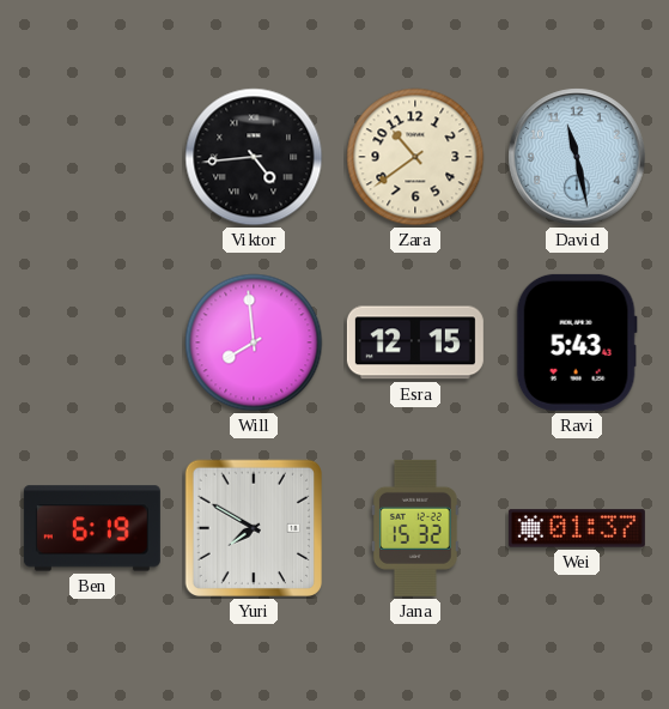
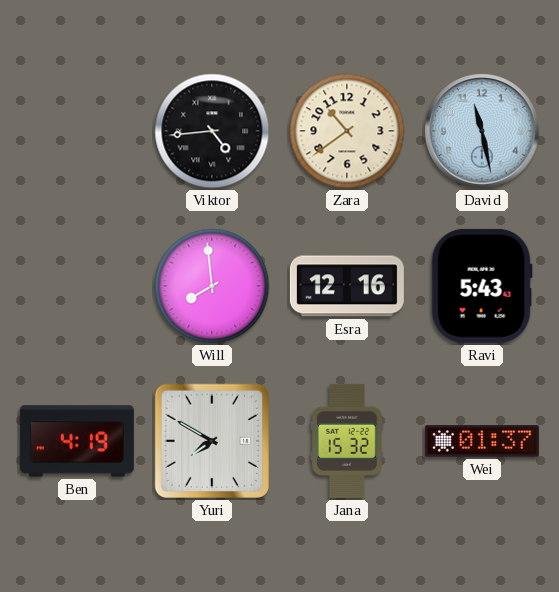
Esra: 12:15 -> 12:16 (347, 286)
Ben: 6:19 -> 4:19 (77, 441)
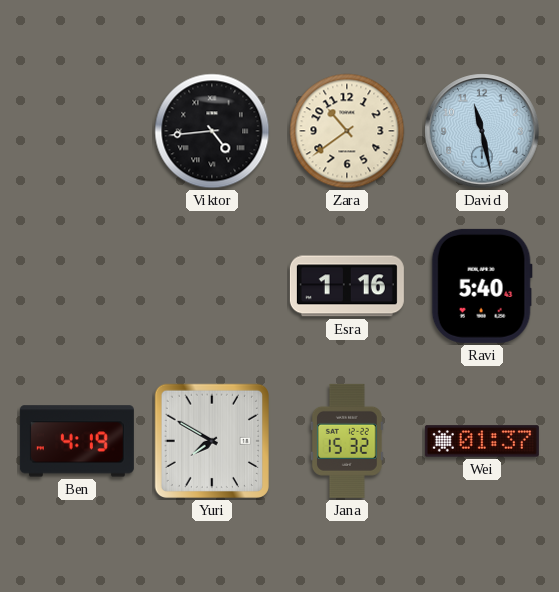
Will: 7:59 -> none (212, 286)
Esra: 12:16 -> 1:16 (347, 286)
Ravi: 5:43 -> 5:40 (482, 286)
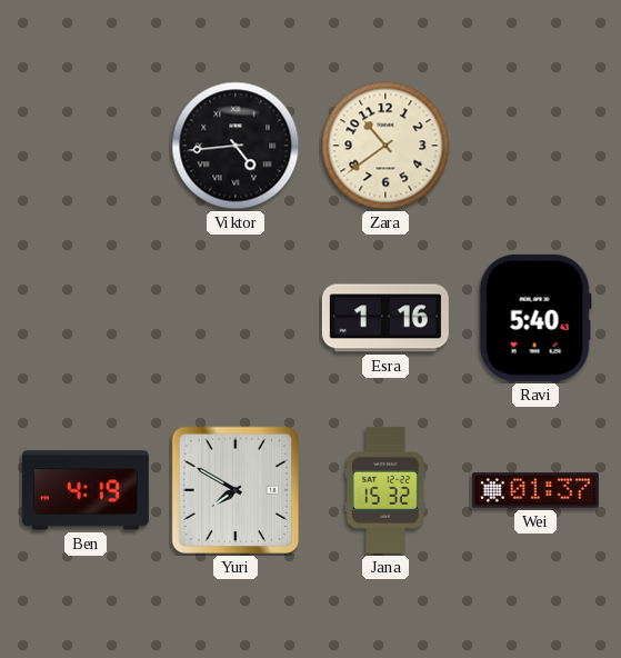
David: 11:28 -> none (482, 131)
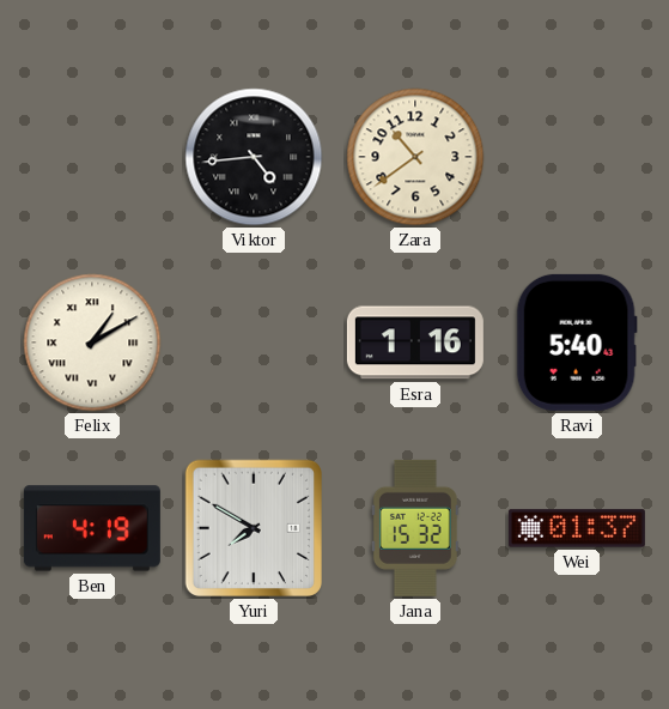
Felix: none -> 1:10 (92, 343)
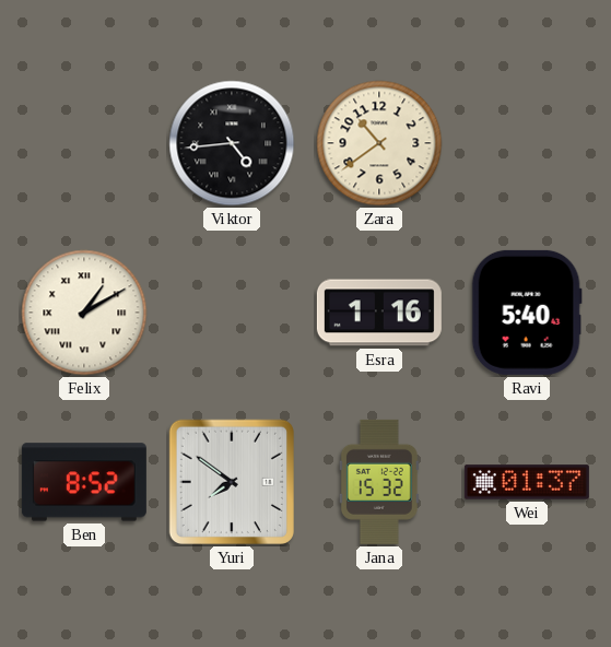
Ben: 4:19 -> 8:52 (84, 482)
Yuri: 7:50 -> 7:51 (232, 482)
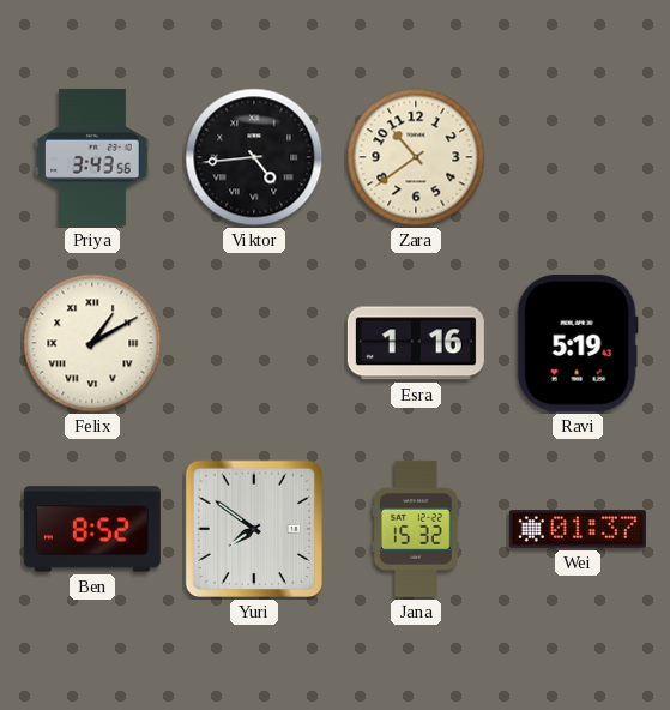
Priya: none -> 3:43 (93, 157)
Ravi: 5:40 -> 5:19 (578, 343)
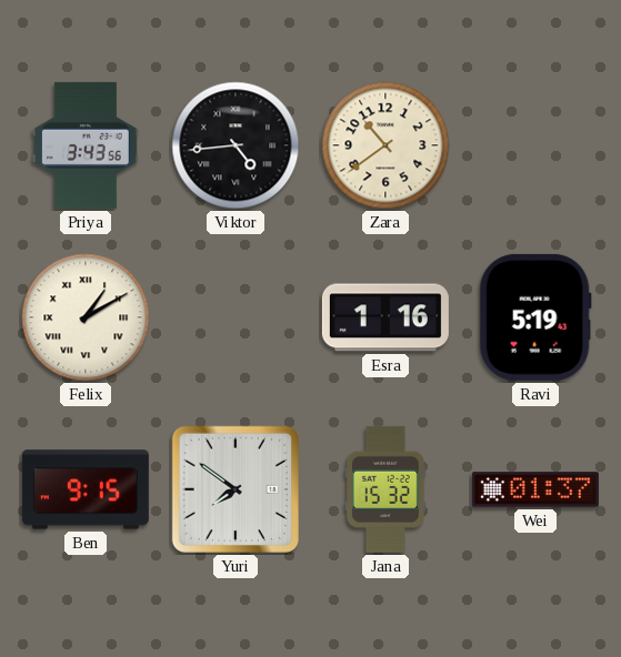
Ben: 8:52 -> 9:15 (86, 489)
